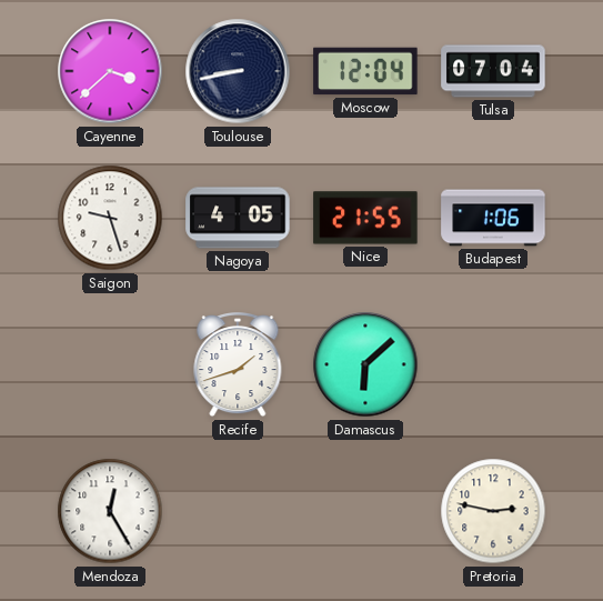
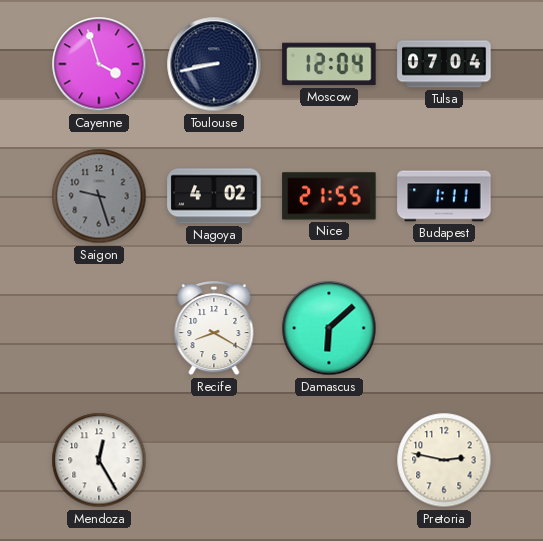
Cayenne: 3:38 -> 3:57 (99, 64)
Saigon dial: white -> grey (99, 196)
Nagoya: 4:05 -> 4:02 (214, 196)
Budapest: 1:06 -> 1:11 (444, 196)
Recife: 1:42 -> 8:20 (214, 329)
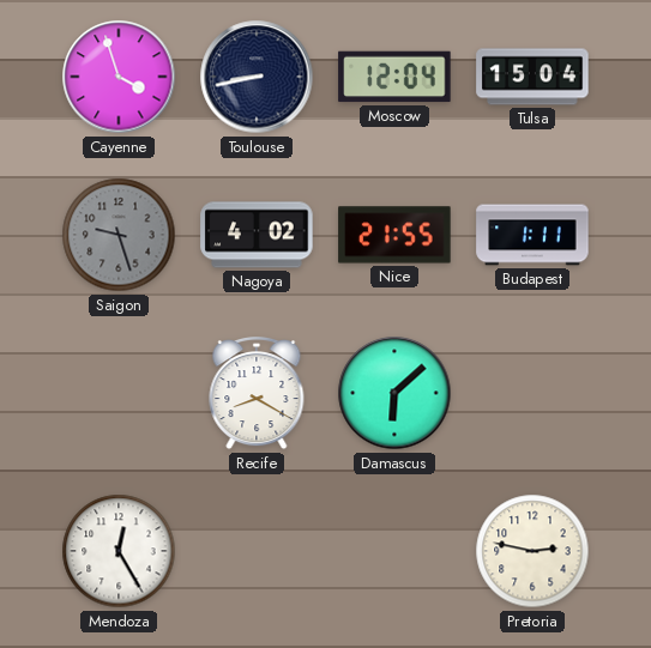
Tulsa: 07:04 -> 15:04 (532, 77)
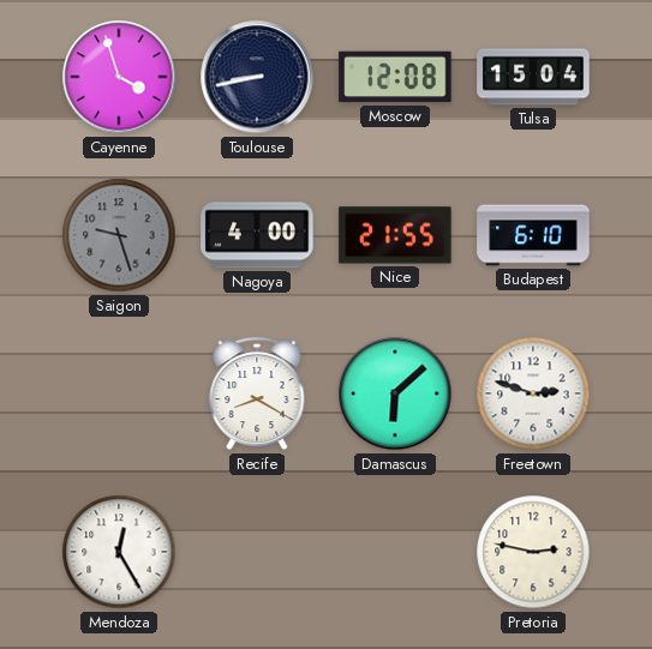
Moscow: 12:04 -> 12:08 (395, 77)
Nagoya: 4:02 -> 4:00 (257, 235)
Budapest: 1:11 -> 6:10 (533, 235)
Freetown: none -> 2:48 (533, 393)
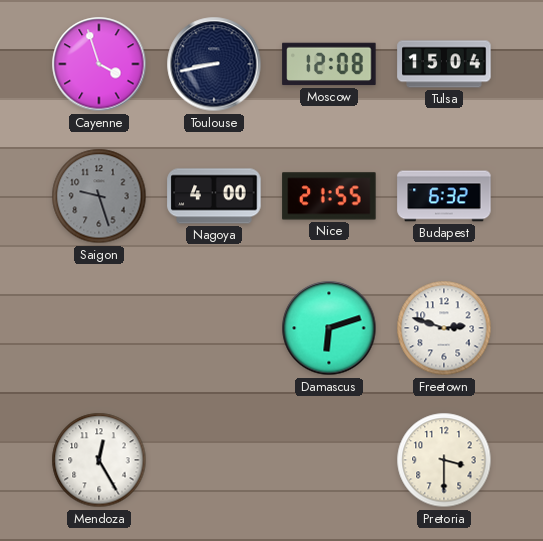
Budapest: 6:10 -> 6:32 (444, 196)
Recife: 8:20 -> none (257, 395)
Damascus: 6:08 -> 6:12 (329, 328)
Pretoria: 2:47 -> 3:30 (444, 460)
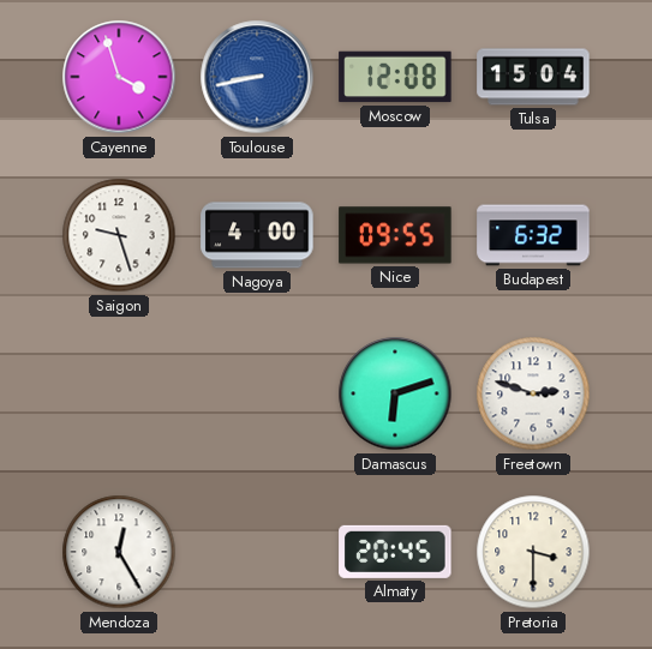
Toulouse dial: navy -> blue (257, 77)
Saigon dial: grey -> white (119, 235)
Nice: 21:55 -> 09:55 (395, 235)
Almaty: none -> 20:45 (395, 552)
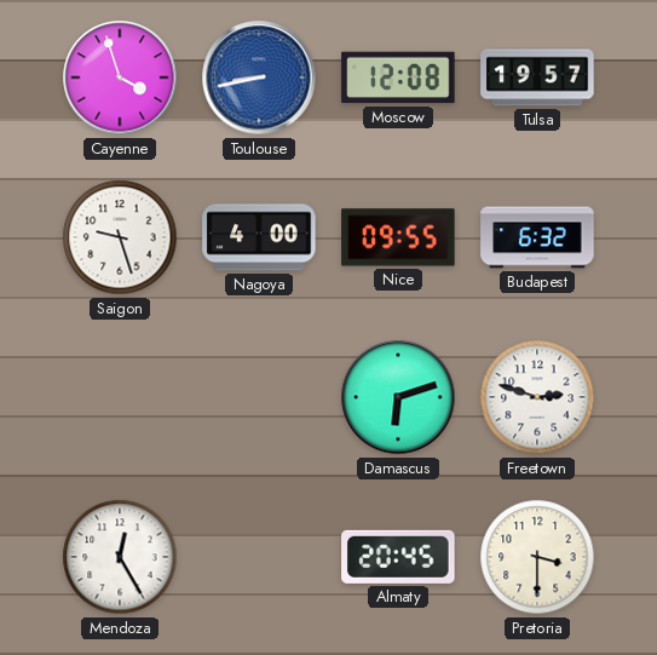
Tulsa: 15:04 -> 19:57 (537, 77)
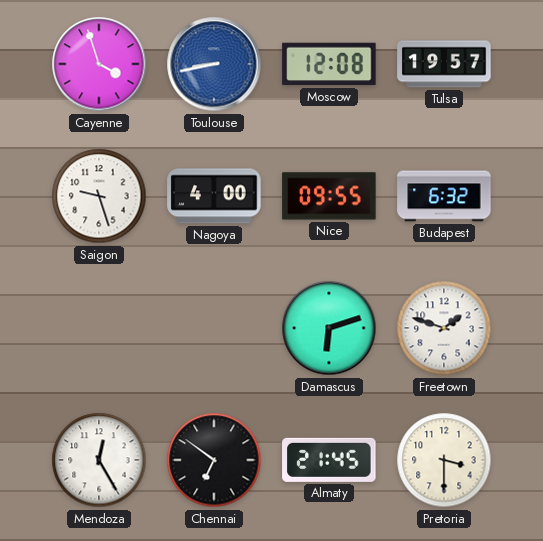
Freetown: 2:48 -> 1:48 (444, 328)
Chennai: none -> 6:51 (214, 460)
Almaty: 20:45 -> 21:45 (329, 460)
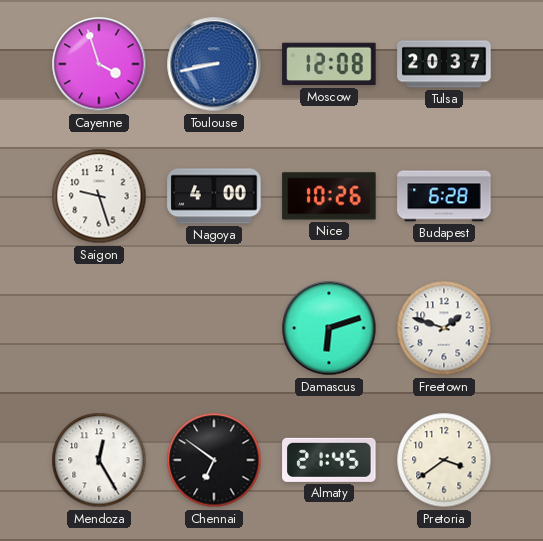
Tulsa: 19:57 -> 20:37 (444, 64)
Nice: 09:55 -> 10:26 (329, 196)
Budapest: 6:32 -> 6:28 (444, 196)
Pretoria: 3:30 -> 3:39 (444, 460)
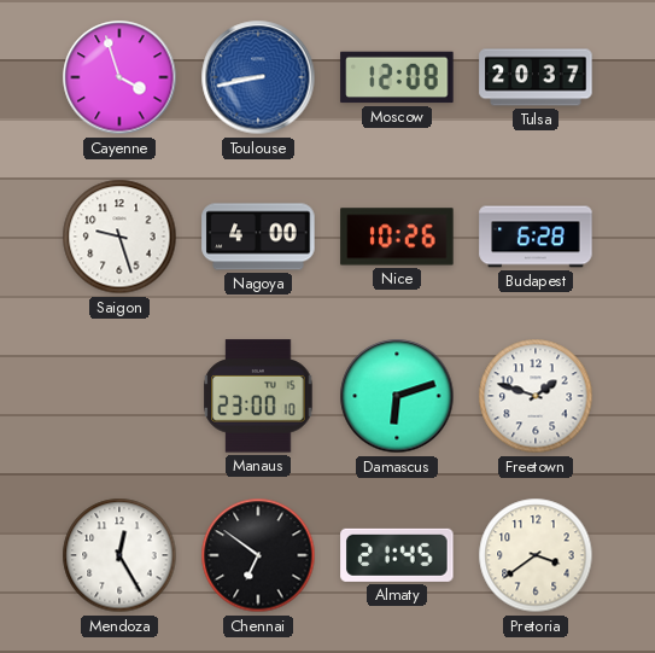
Manaus: none -> 23:00 (258, 396)
